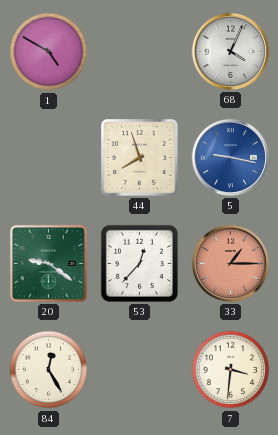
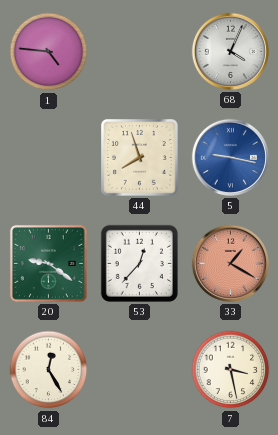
1: 4:50 -> 4:46 (49, 52)
33: 1:15 -> 1:20 (230, 263)
7: 3:31 -> 3:28 (231, 370)
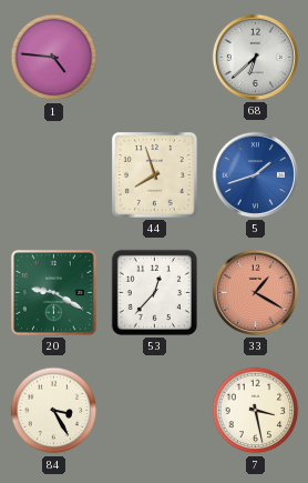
68: 4:04 -> 6:38 (255, 57)
5: 9:17 -> 1:42 (255, 174)
20: 9:21 -> 9:20 (53, 292)
84: 12:25 -> 3:25 (54, 411)
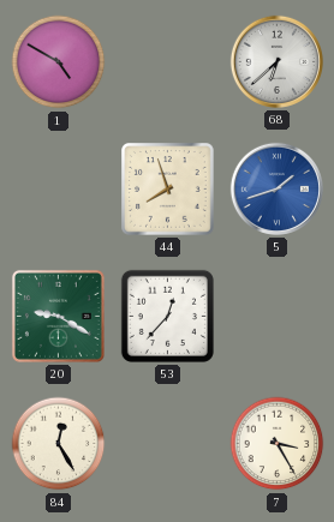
1: 4:46 -> 4:50 (59, 62)
33: 1:20 -> none (255, 292)
84: 3:25 -> 12:25 (59, 444)
7: 3:28 -> 3:25 (278, 444)
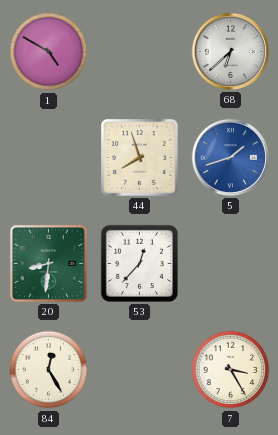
20: 9:20 -> 8:31 (48, 263)
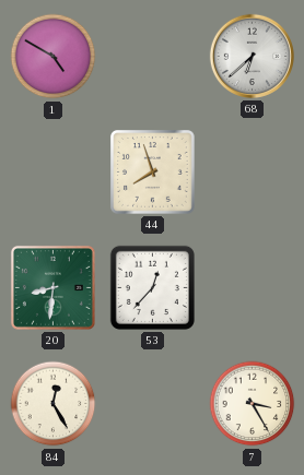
5: 1:42 -> none (230, 157)
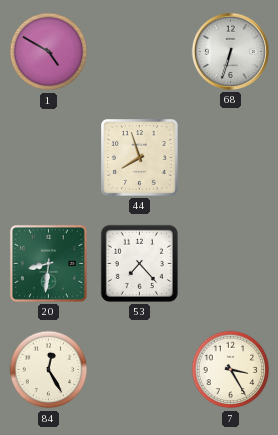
68: 6:38 -> 6:33 (230, 51)
53: 12:37 -> 7:23 (139, 263)
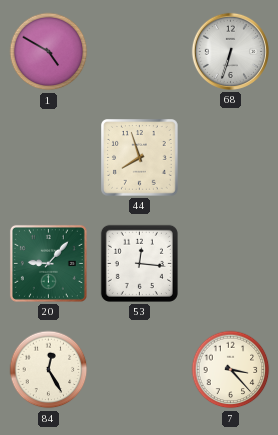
20: 8:31 -> 9:07 (48, 263)
53: 7:23 -> 12:16 (139, 263)
7: 3:25 -> 3:23 (231, 370)
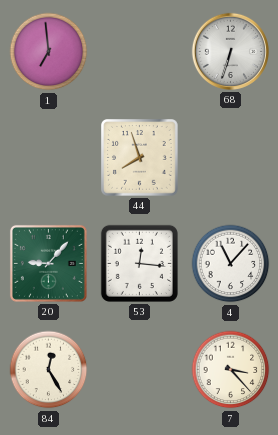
1: 4:50 -> 6:59 (49, 52)
4: none -> 11:07 (231, 264)
